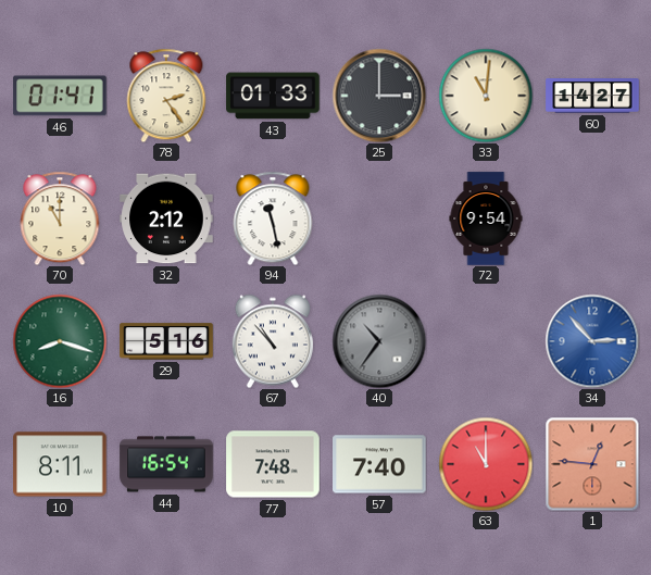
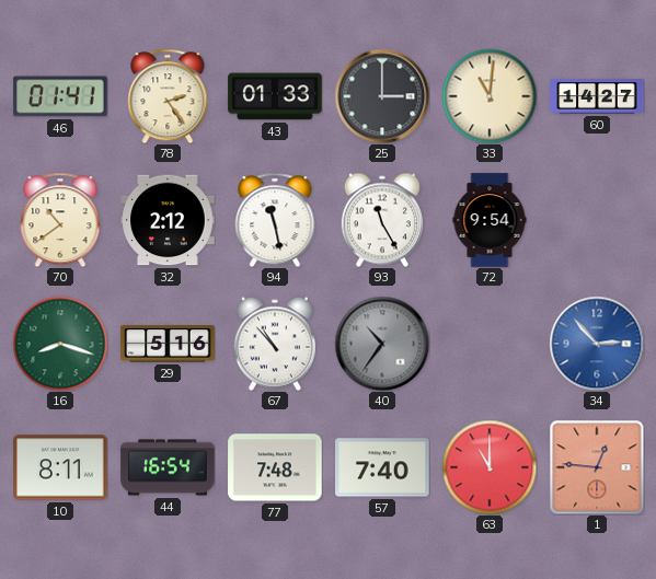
70: 11:00 -> 10:39 (60, 220)
93: none -> 11:25 (382, 220)
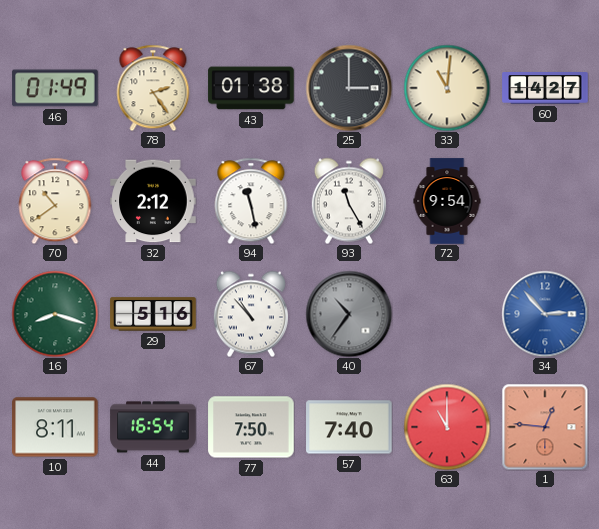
46: 01:41 -> 01:49 (55, 88)
43: 01:33 -> 01:38 (251, 88)
77: 7:48 -> 7:50 (251, 427)
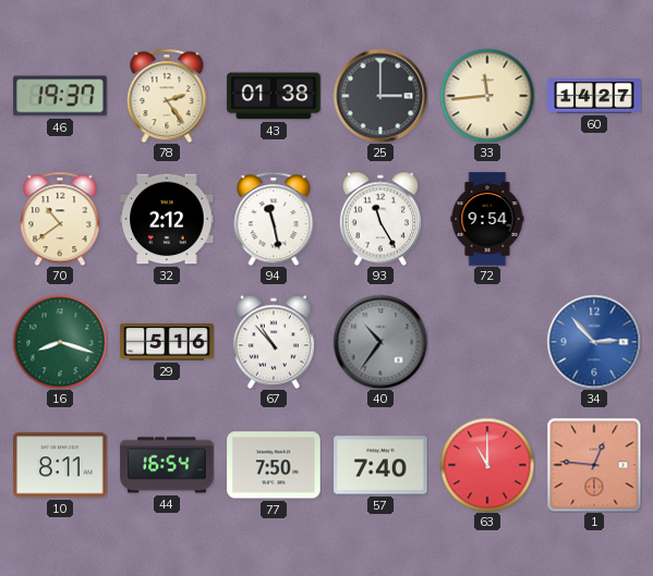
46: 01:49 -> 19:37 (60, 96)
33: 11:01 -> 11:44 (487, 96)
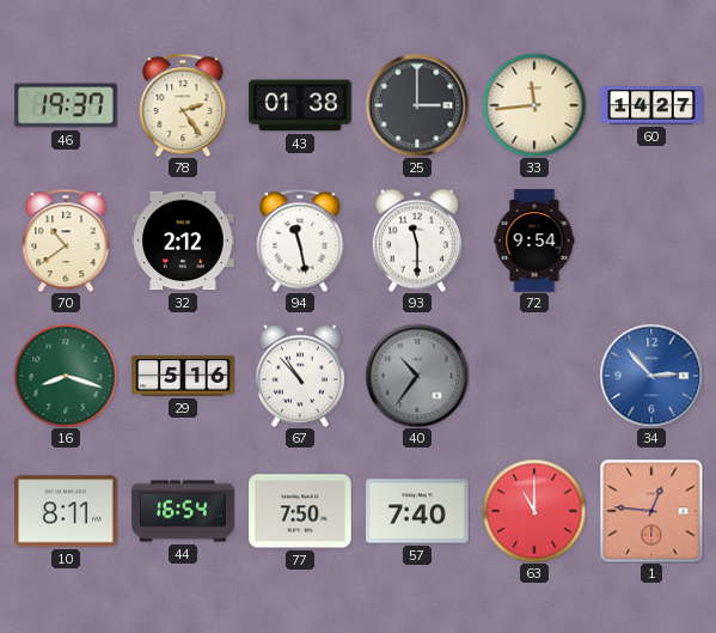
93: 11:25 -> 11:30 (417, 241)
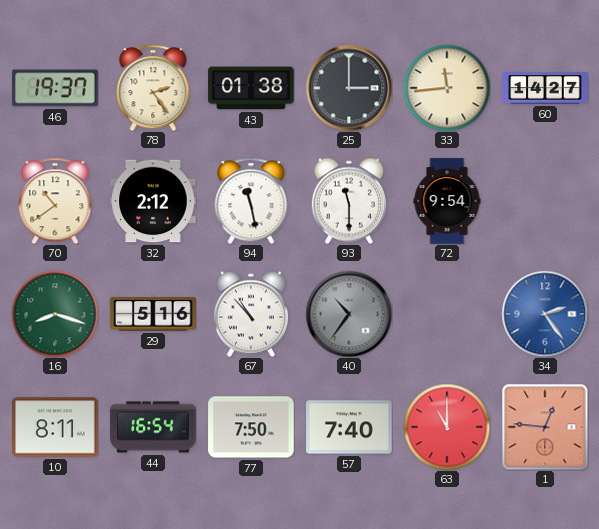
34: 2:53 -> 2:24 (545, 314)
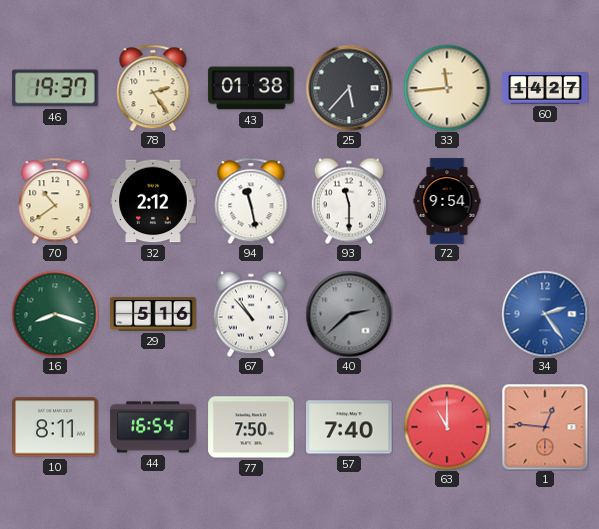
25: 3:00 -> 5:37 (349, 88)
40: 10:36 -> 2:38 (349, 314)
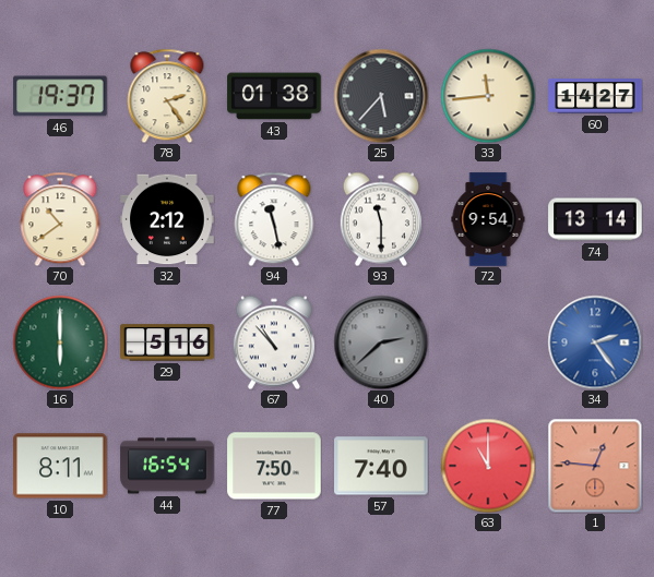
74: none -> 13:14 (595, 219)
16: 8:18 -> 6:00 (60, 342)
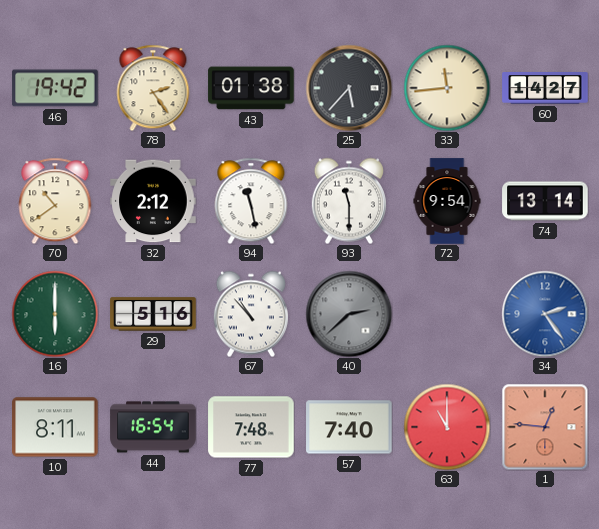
46: 19:37 -> 19:42 (55, 88)
77: 7:50 -> 7:48 (251, 427)
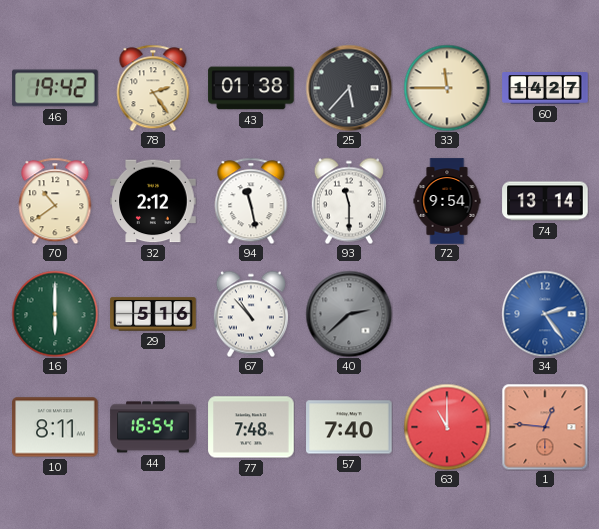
33: 11:44 -> 11:45 (447, 88)
